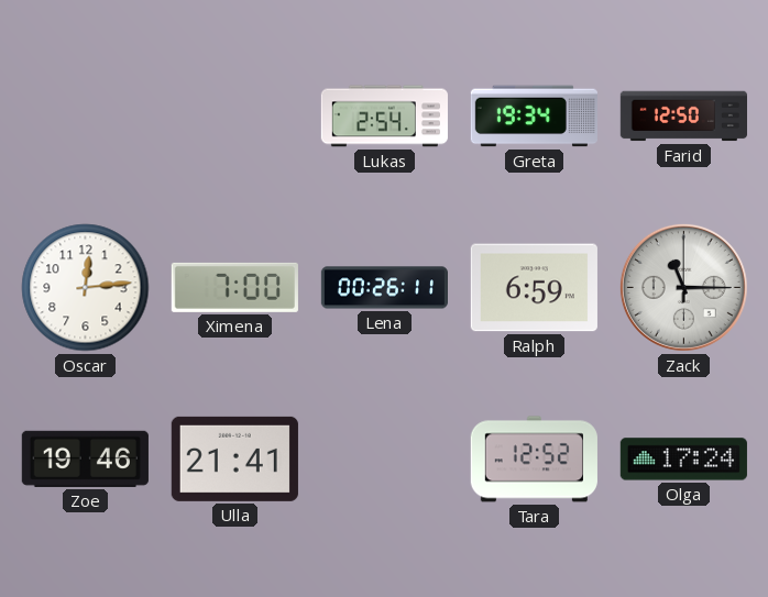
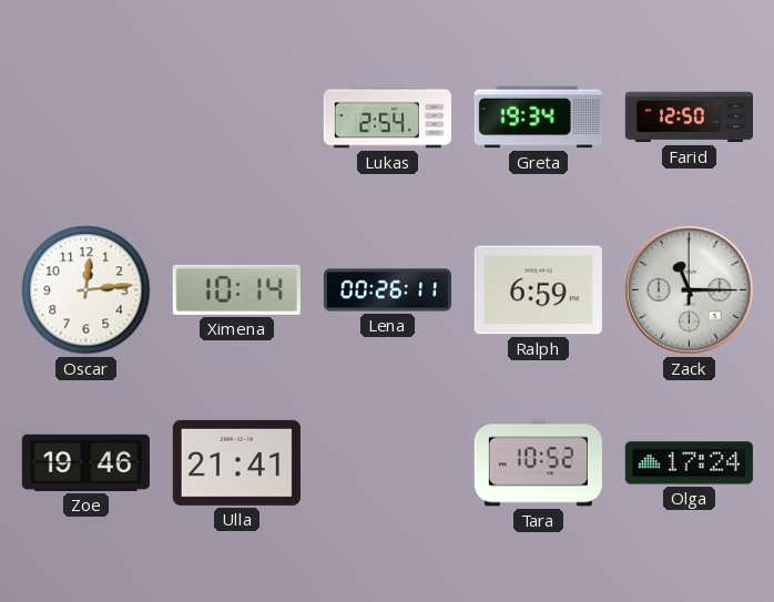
Ximena: 7:00 -> 10:14 (236, 289)
Tara: 12:52 -> 10:52 (538, 463)
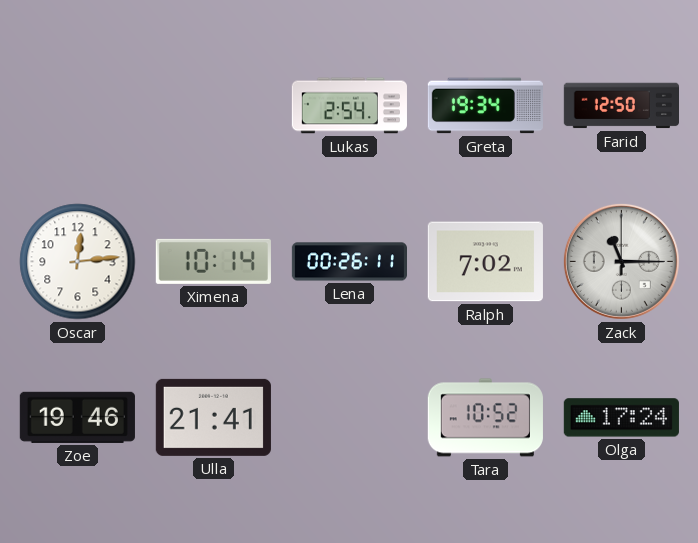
Ralph: 6:59 -> 7:02 (485, 262)
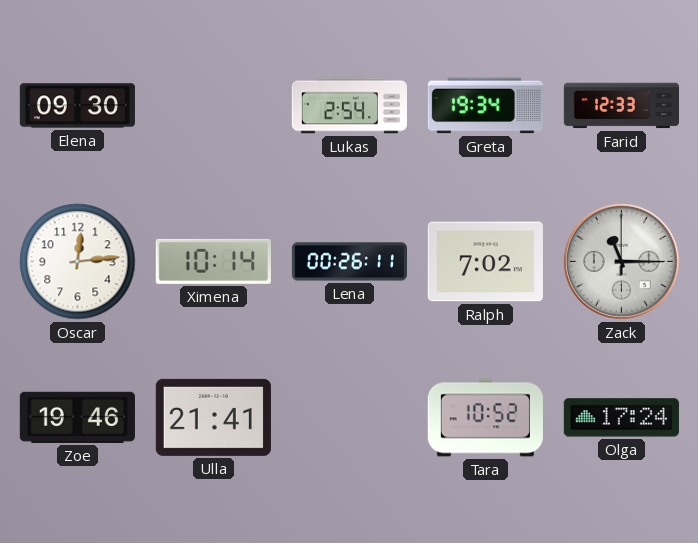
Elena: none -> 09:30 (77, 106)
Farid: 12:50 -> 12:33 (621, 106)
